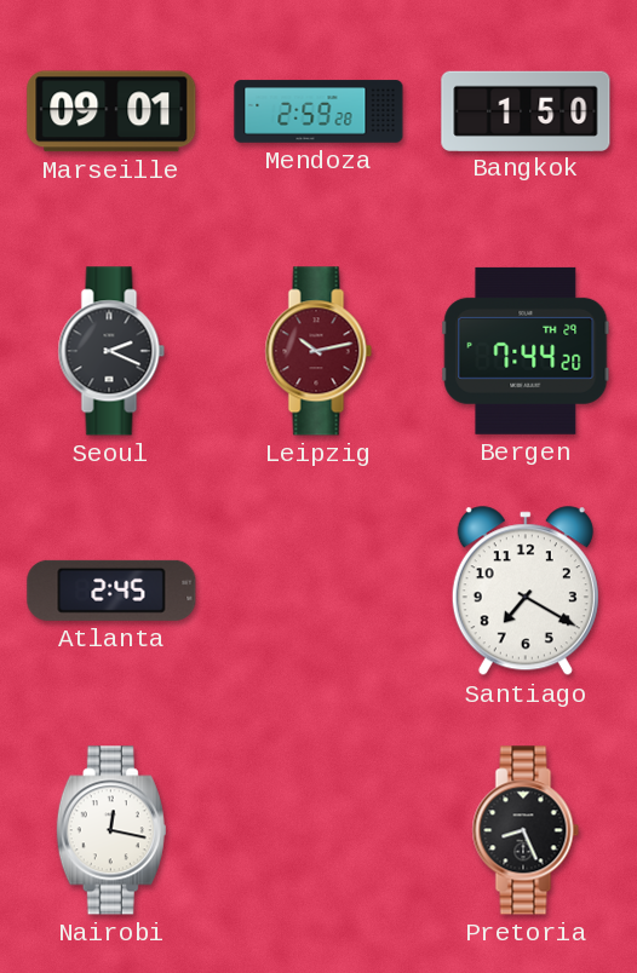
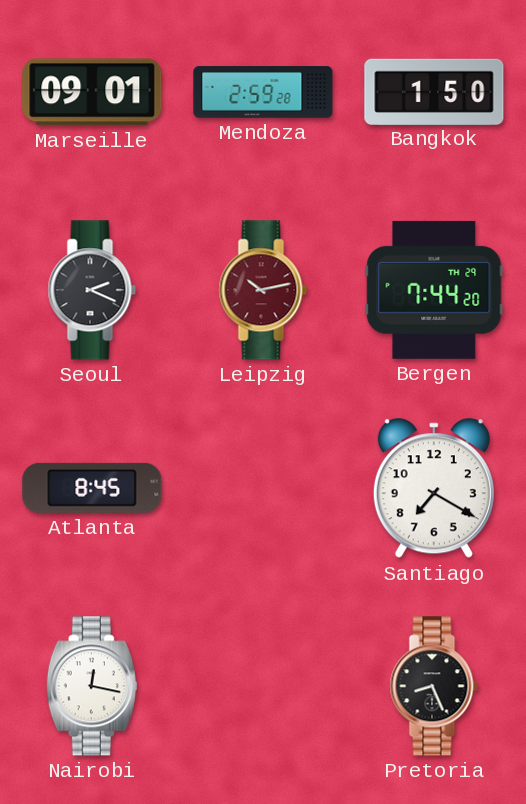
Atlanta: 2:45 -> 8:45 (92, 488)
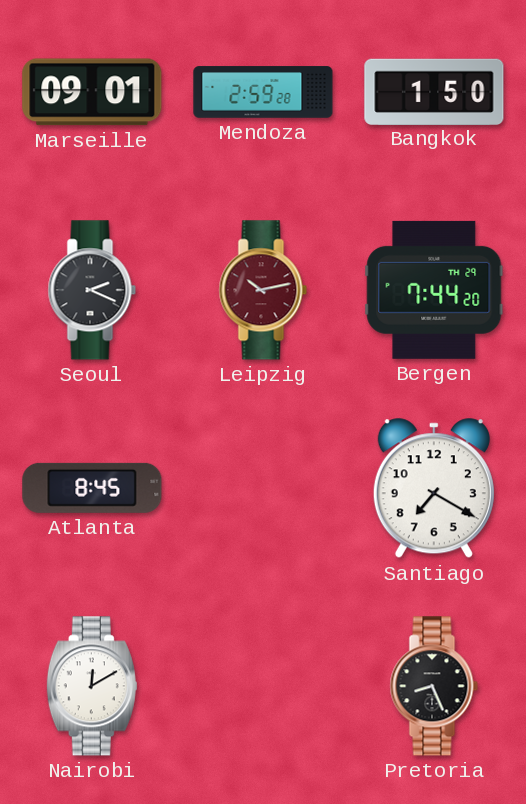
Nairobi: 12:17 -> 12:10 (92, 686)
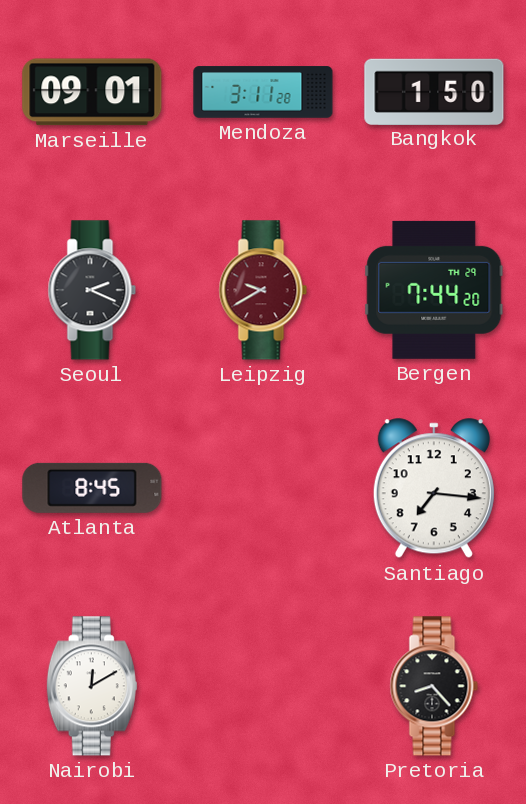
Mendoza: 2:59 -> 3:11 (263, 92)
Leipzig: 10:13 -> 9:40 (263, 290)
Santiago: 7:20 -> 7:16 (434, 489)
Pretoria: 8:26 -> 8:23 (434, 686)
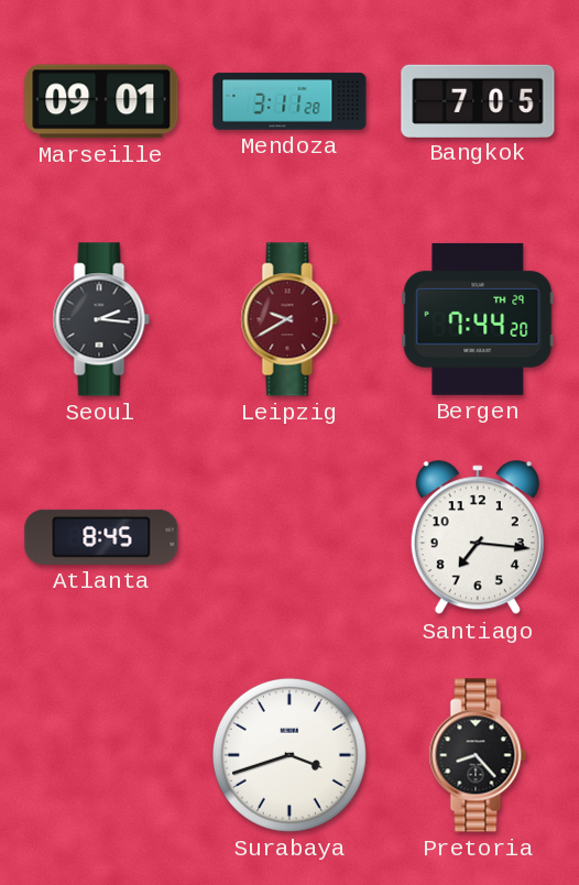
Bangkok: 1:50 -> 7:05 (478, 100)
Seoul: 2:19 -> 2:16 (101, 319)
Nairobi: 12:10 -> none (92, 686)
Surabaya: none -> 3:42 (289, 755)
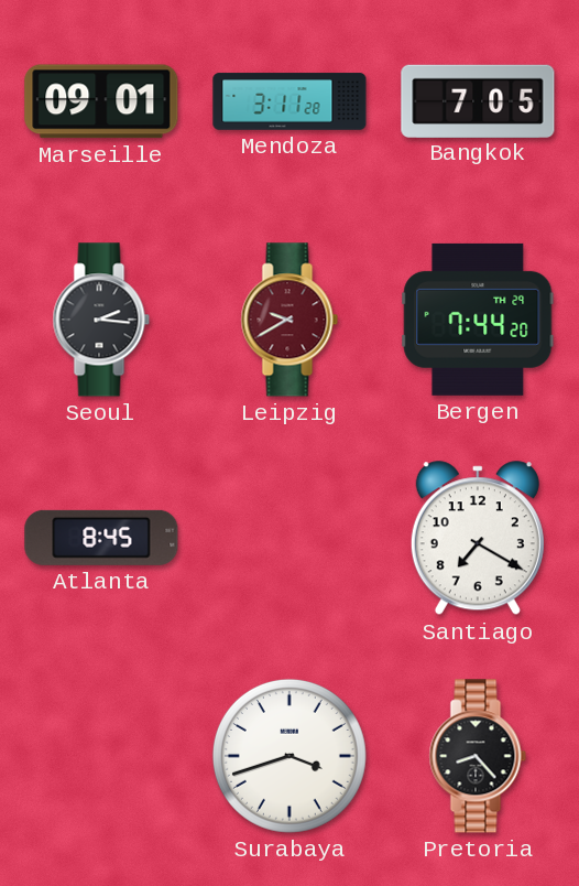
Santiago: 7:16 -> 7:20 (478, 539)
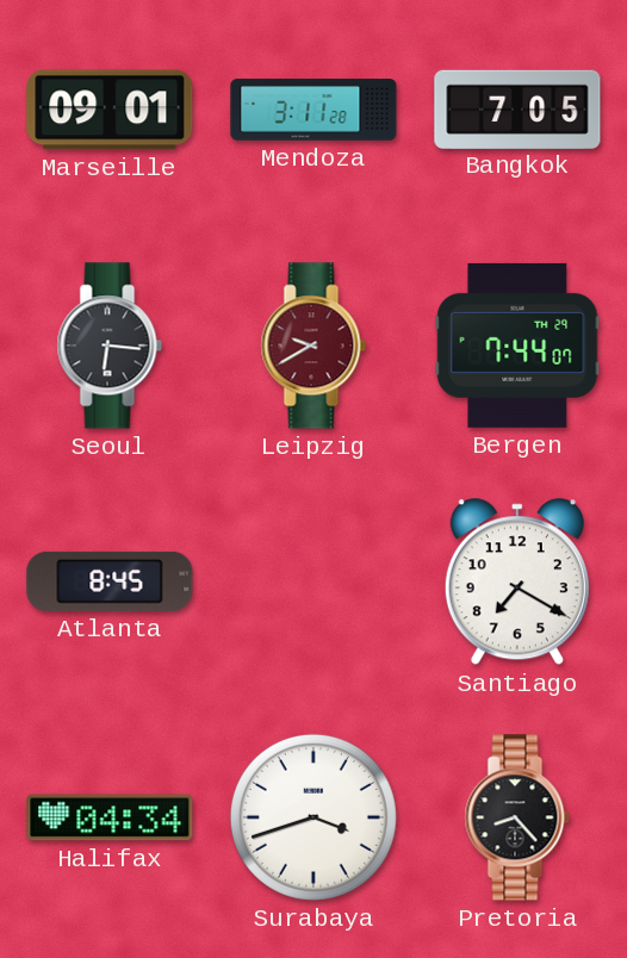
Seoul: 2:16 -> 6:16 (110, 346)
Bergen: 7:44:20 -> 7:44:07 (517, 346)
Halifax: none -> 04:34 (110, 817)
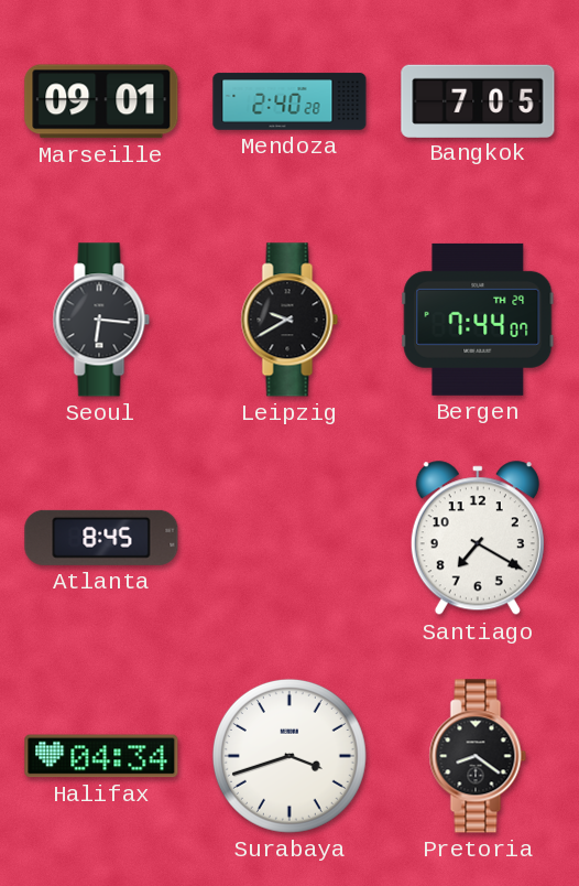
Mendoza: 3:11 -> 2:40 (289, 101)
Leipzig dial: burgundy -> black (289, 320)
Pretoria: 8:23 -> 8:21 (478, 756)
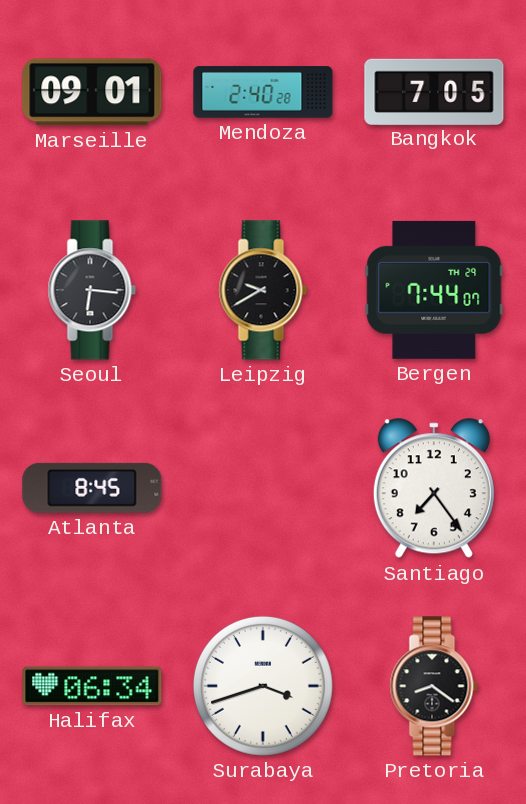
Santiago: 7:20 -> 7:24 (434, 489)
Halifax: 04:34 -> 06:34 (92, 686)
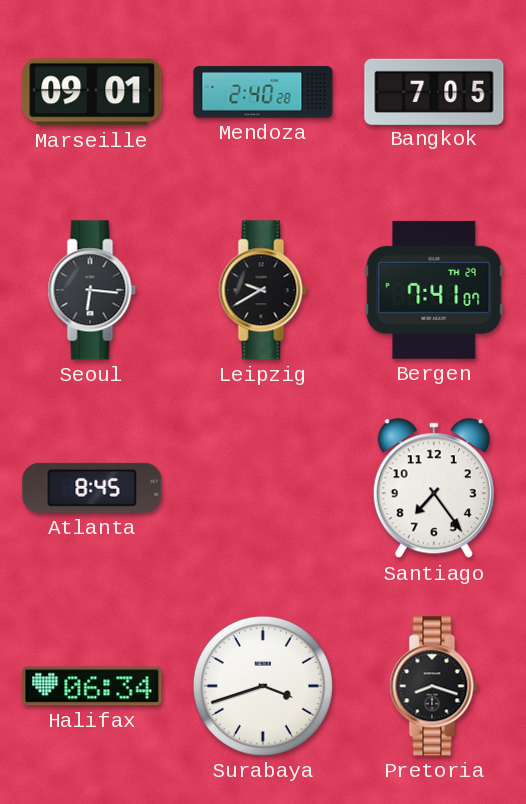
Bergen: 7:44 -> 7:41 (434, 290)
Pretoria: 8:21 -> 8:18 (434, 686)
